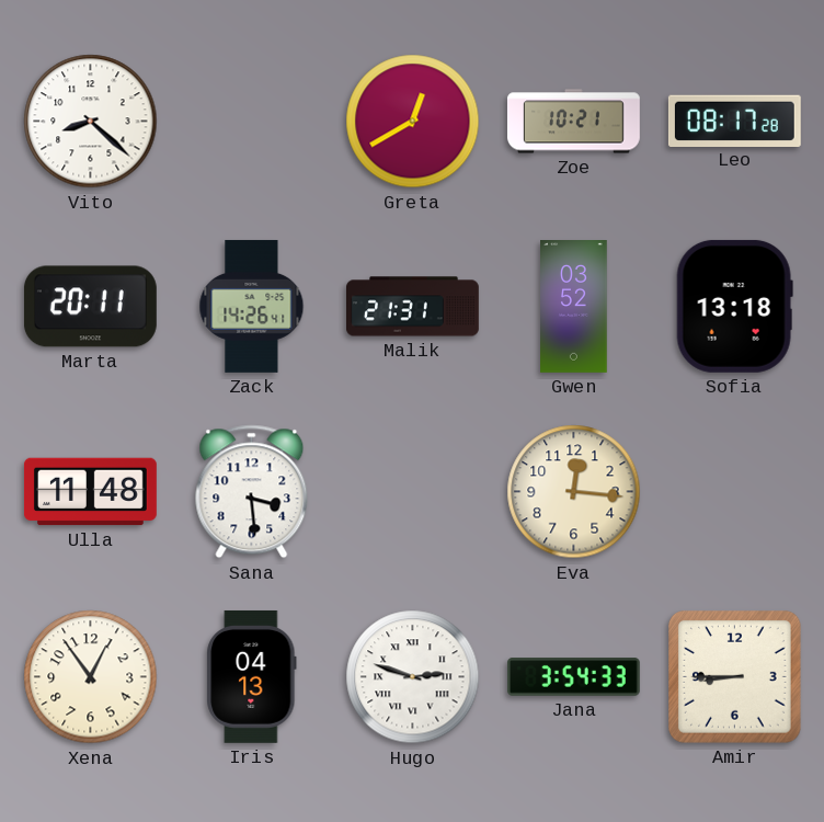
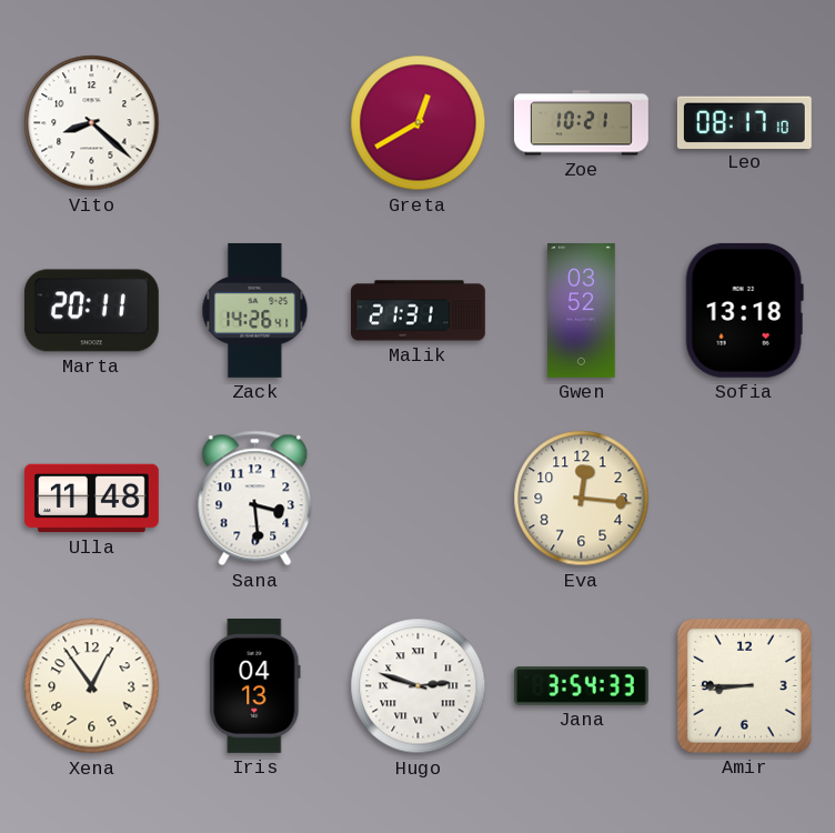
Leo: 08:17:28 -> 08:17:10 (744, 122)
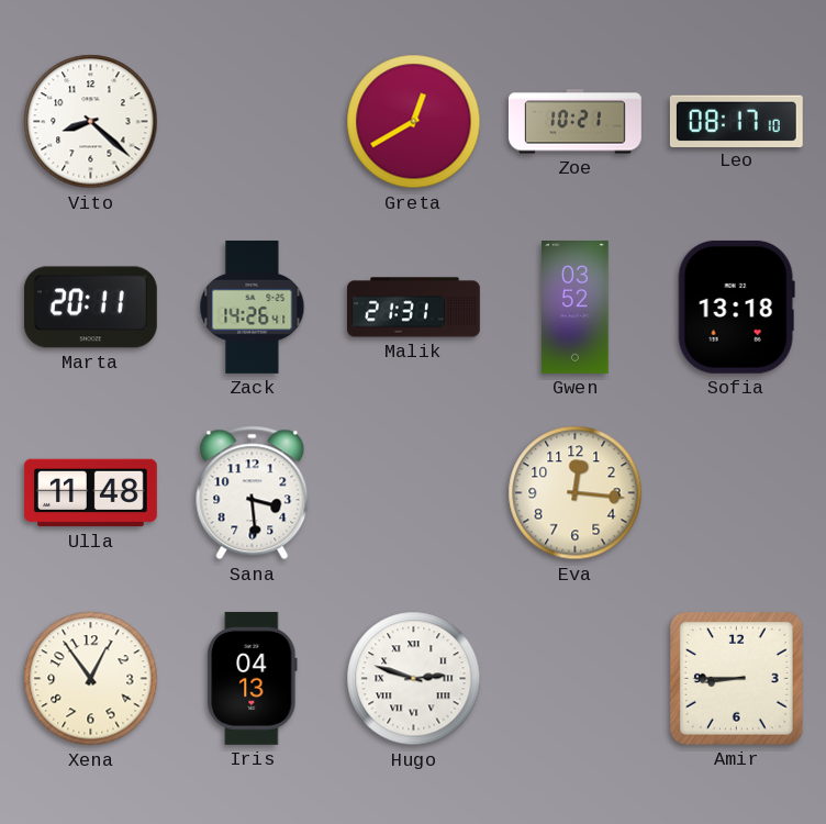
Jana: 3:54 -> none (581, 686)
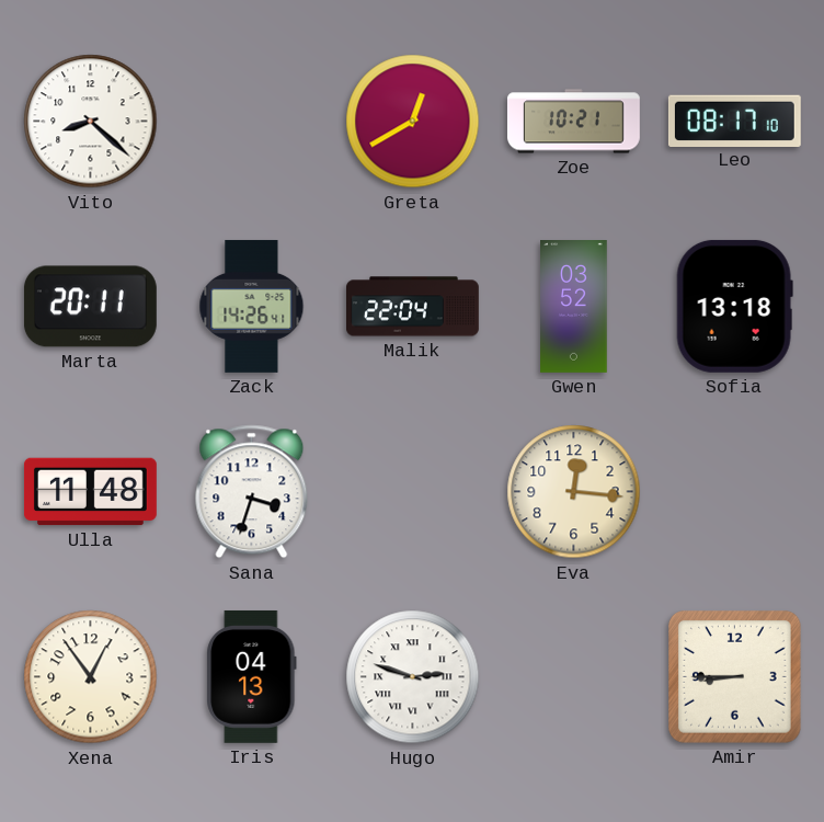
Malik: 21:31 -> 22:04 (413, 307)
Sana: 3:29 -> 3:33 (252, 492)
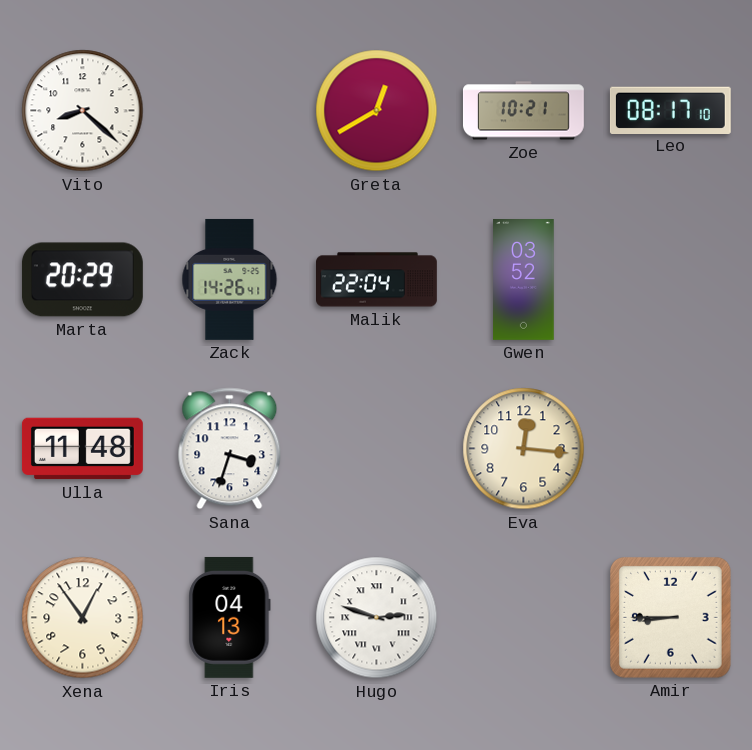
Marta: 20:11 -> 20:29 (82, 280)
Sofia: 13:18 -> none (734, 306)
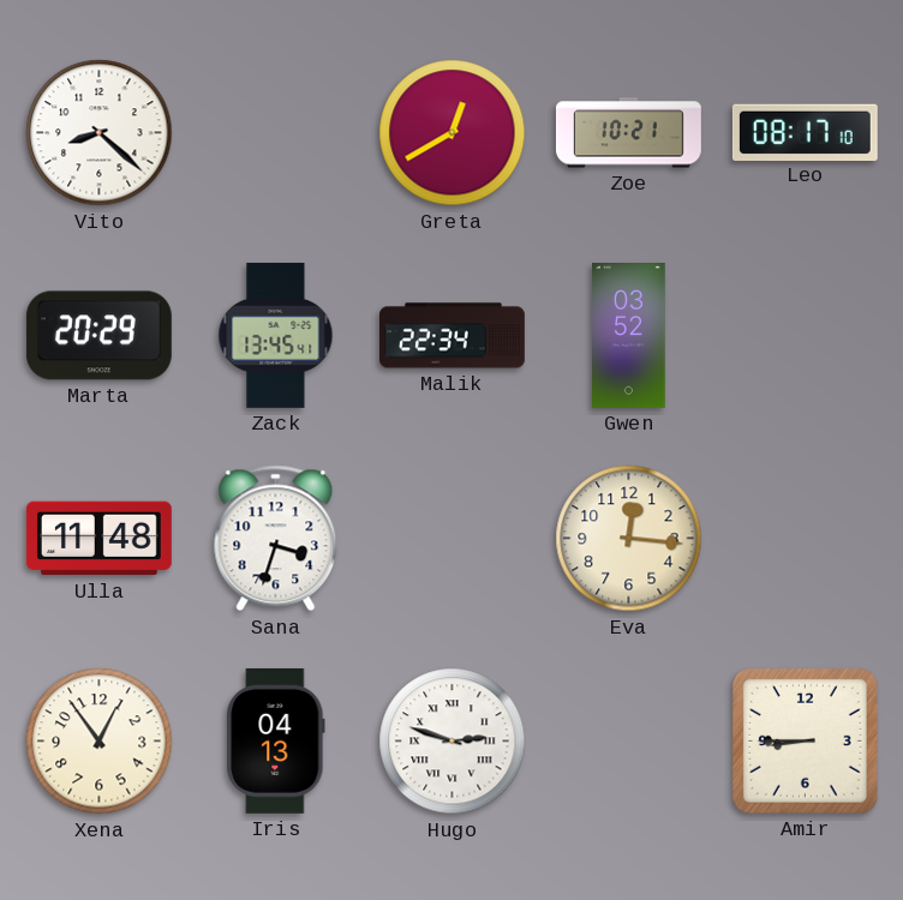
Zack: 14:26 -> 13:45 (276, 335)
Malik: 22:04 -> 22:34 (453, 336)
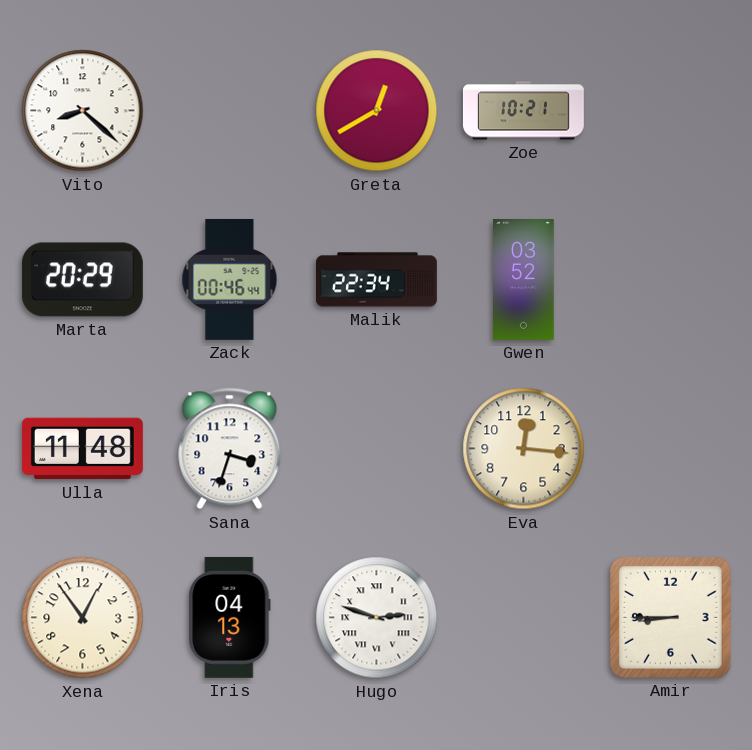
Leo: 08:17 -> none (805, 132)
Zack: 13:45 -> 00:46 (230, 279)
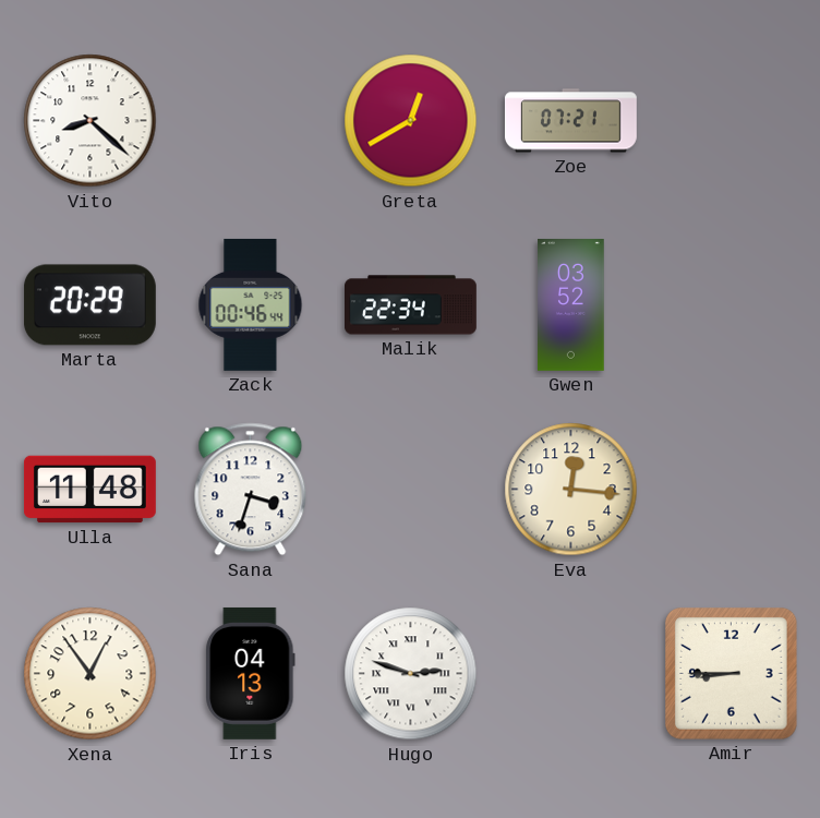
Zoe: 10:21 -> 07:21 (570, 121)
